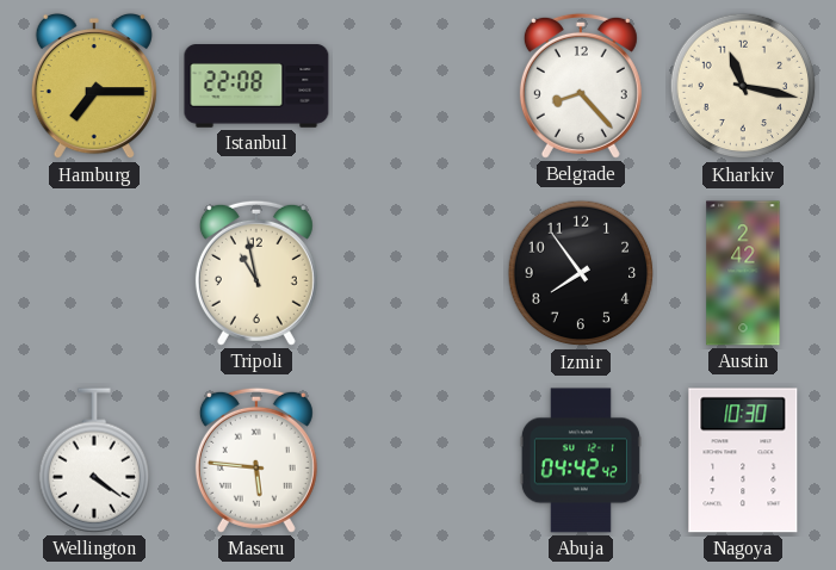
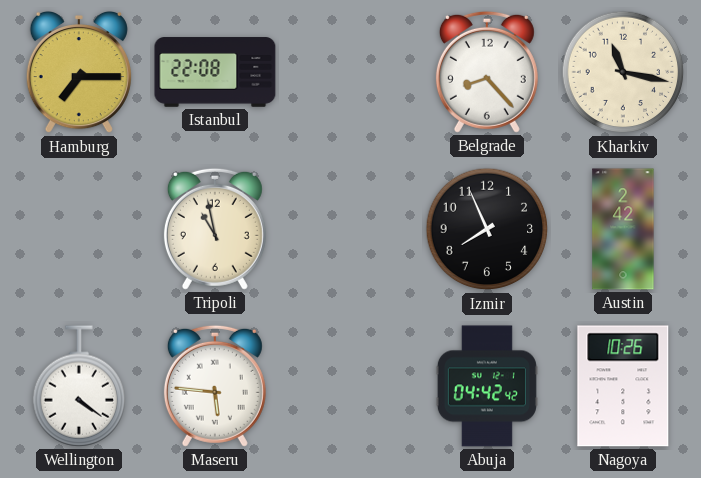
Izmir: 7:54 -> 7:56 (487, 229)
Nagoya: 10:30 -> 10:26 (623, 386)
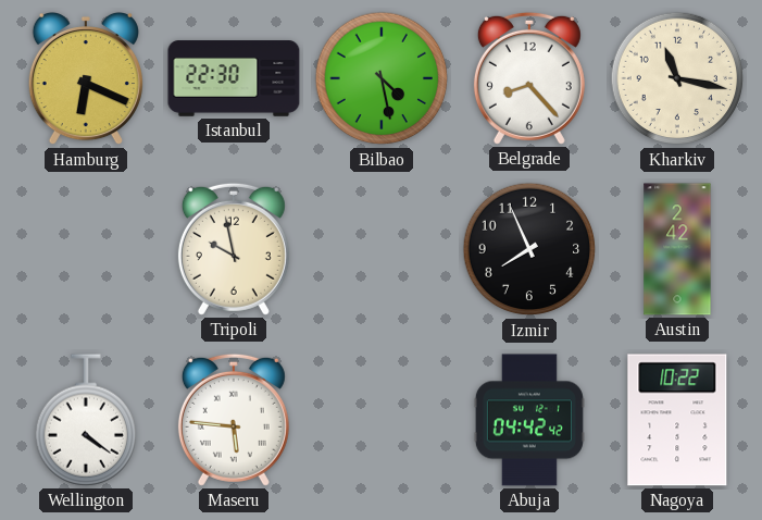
Hamburg: 7:15 -> 6:19 (86, 78)
Istanbul: 22:08 -> 22:30 (234, 78)
Bilbao: none -> 4:28 (382, 78)
Tripoli: 10:58 -> 9:58 (234, 249)
Nagoya: 10:26 -> 10:22 (677, 420)
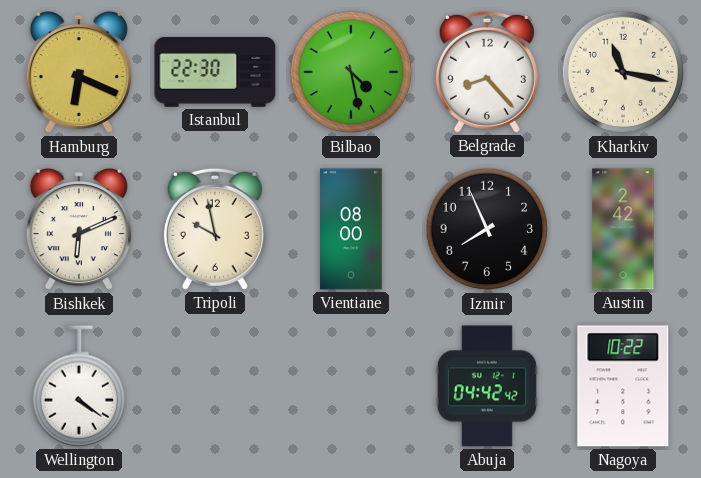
Bishkek: none -> 6:11 (79, 229)
Vientiane: none -> 08:00 (351, 229)
Maseru: 5:46 -> none (234, 420)
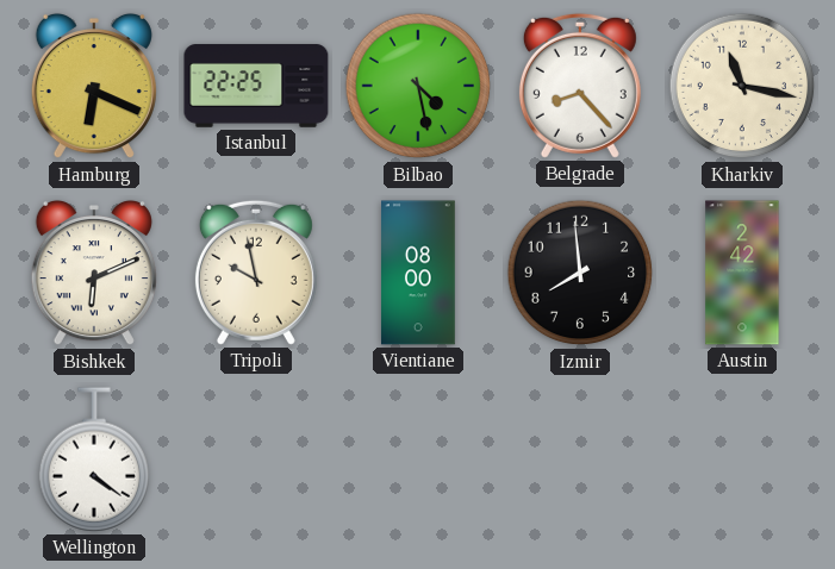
Istanbul: 22:30 -> 22:25 (256, 86)
Izmir: 7:56 -> 7:59 (580, 273)
Abuja: 04:42 -> none (487, 386)
Nagoya: 10:22 -> none (623, 386)
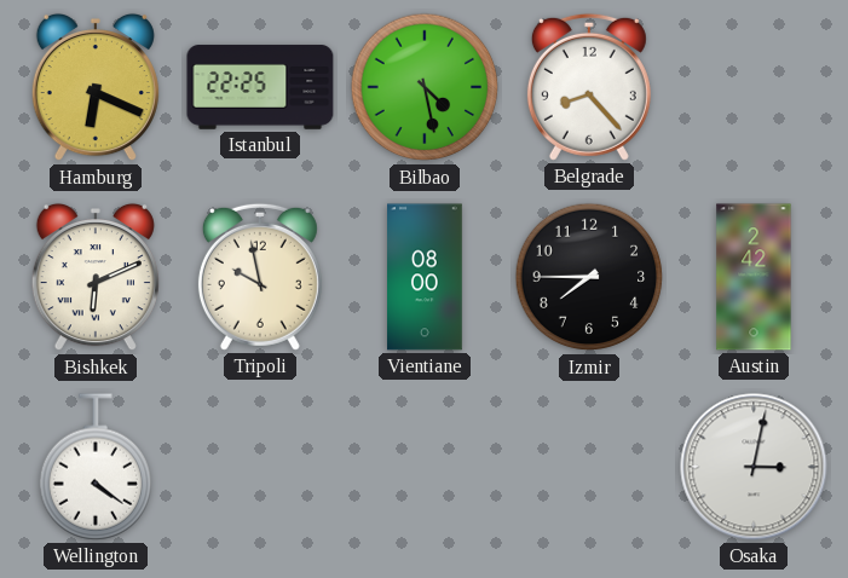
Kharkiv: 11:17 -> none (742, 86)
Izmir: 7:59 -> 7:45 (589, 277)
Osaka: none -> 3:02 (754, 467)
